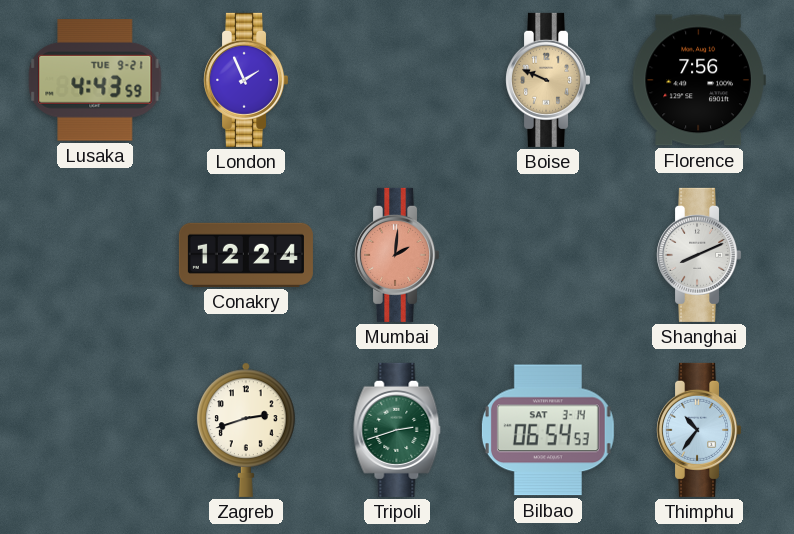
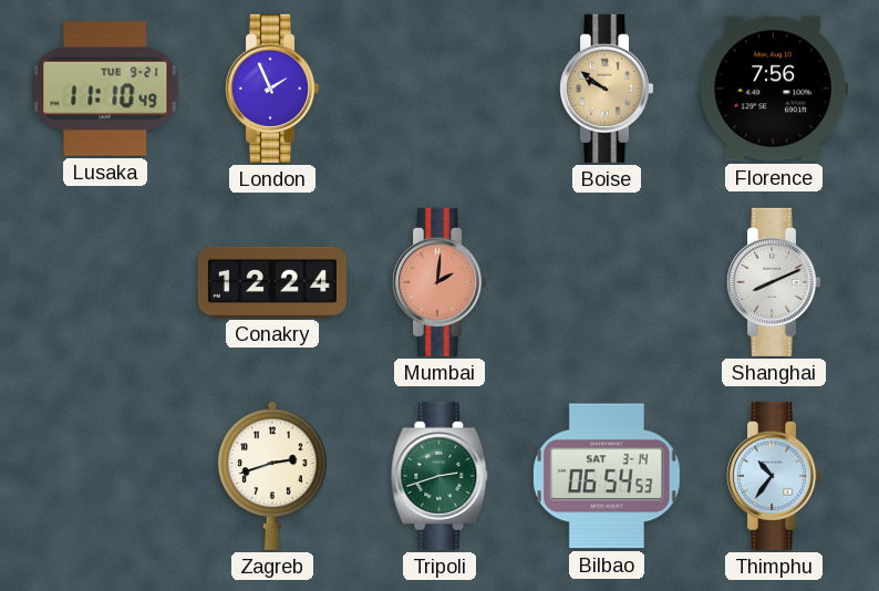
Lusaka: 4:43 -> 11:10 (105, 89)
Boise: 9:49 -> 9:51 (607, 89)
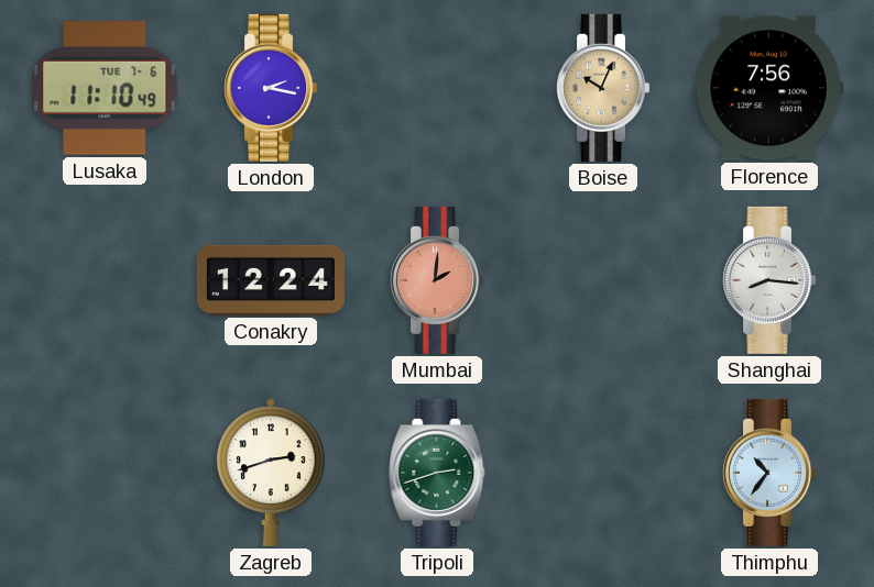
Lusaka date: TUE 9-21 -> TUE 7-6 (105, 88)
London: 1:56 -> 2:17 (271, 88)
Boise: 9:51 -> 10:04 (603, 88)
Shanghai: 8:11 -> 8:16 (769, 280)
Bilbao: 06:54 -> none (607, 476)
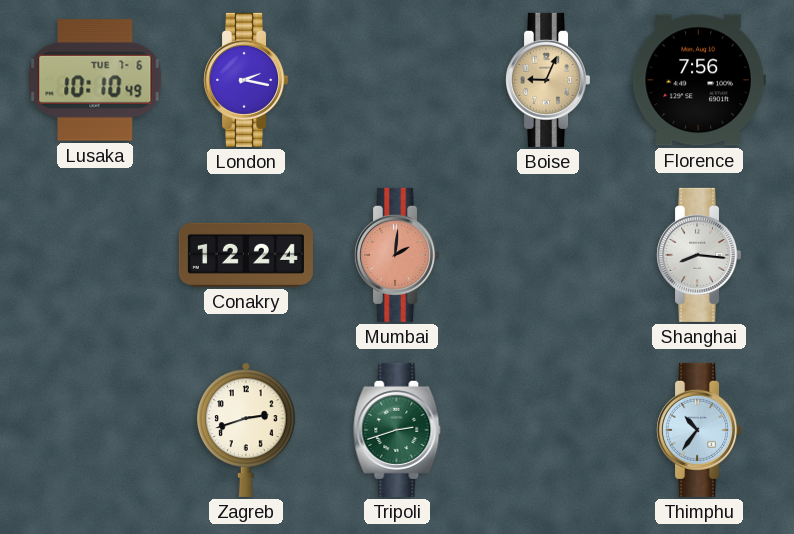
Lusaka: 11:10 -> 10:10 (95, 80)
Boise: 10:04 -> 9:04 (548, 80)
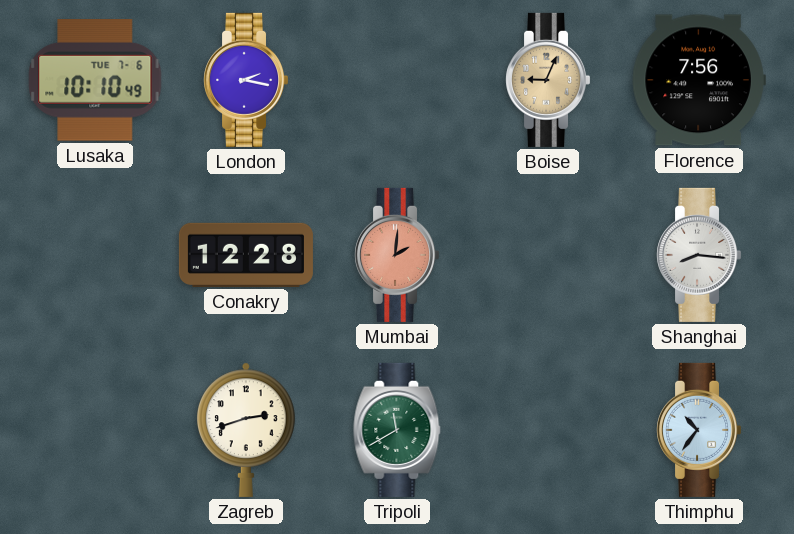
Conakry: 12:24 -> 12:28 (246, 255)
Tripoli: 2:42 -> 11:40 (397, 430)
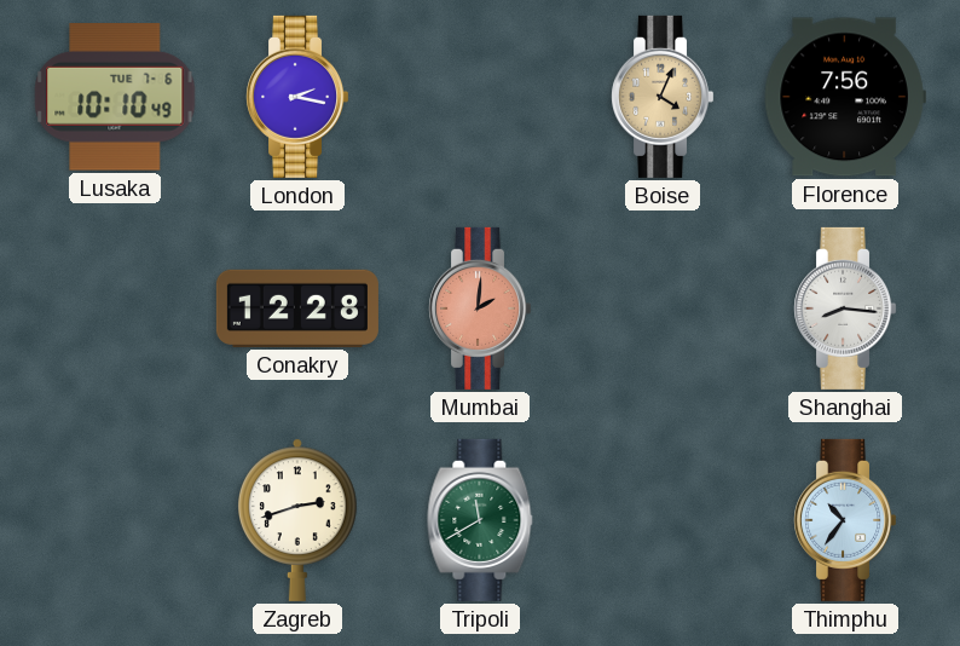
Boise: 9:04 -> 4:04 (663, 97)
